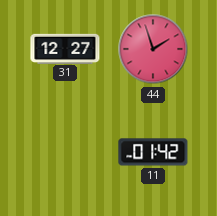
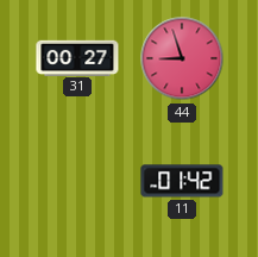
31: 12:27 -> 00:27 (77, 57)
44: 1:57 -> 8:57 (182, 58)
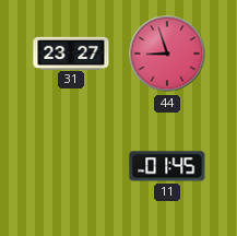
31: 00:27 -> 23:27 (71, 52)
11: 01:42 -> 01:45 (167, 166)
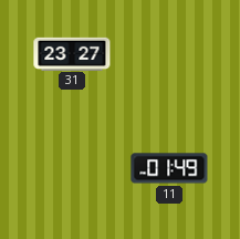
44: 8:57 -> none (167, 54)
11: 01:45 -> 01:49 (169, 168)
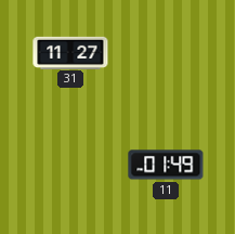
31: 23:27 -> 11:27 (70, 52)
